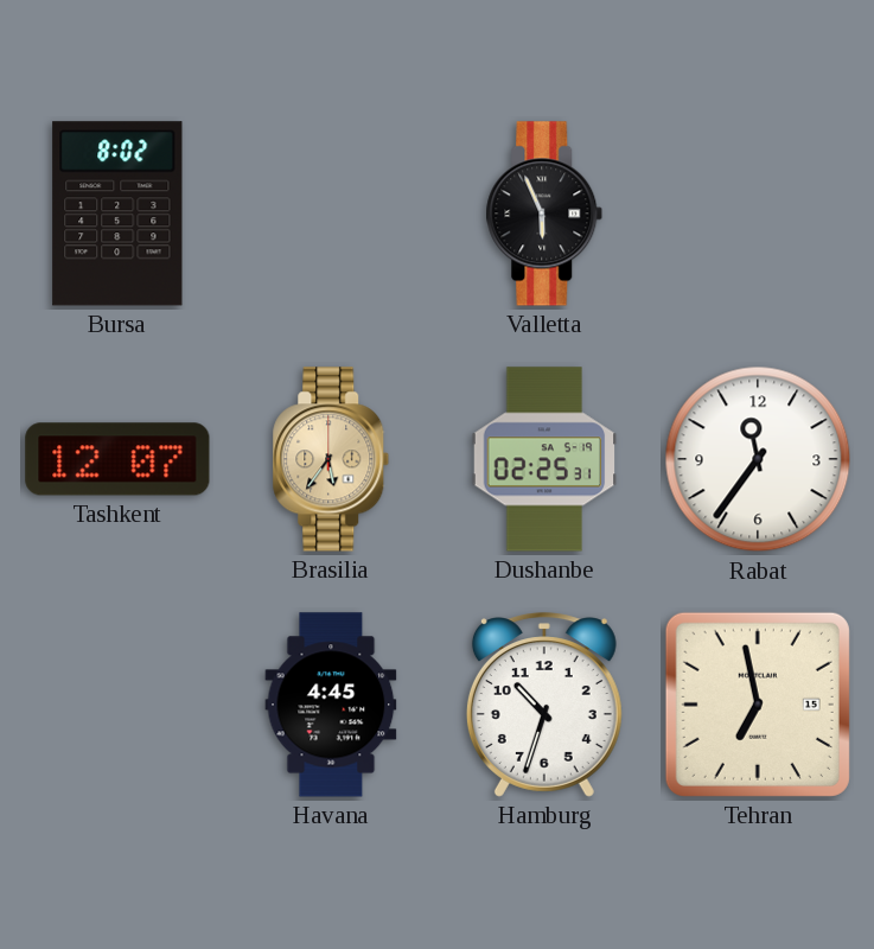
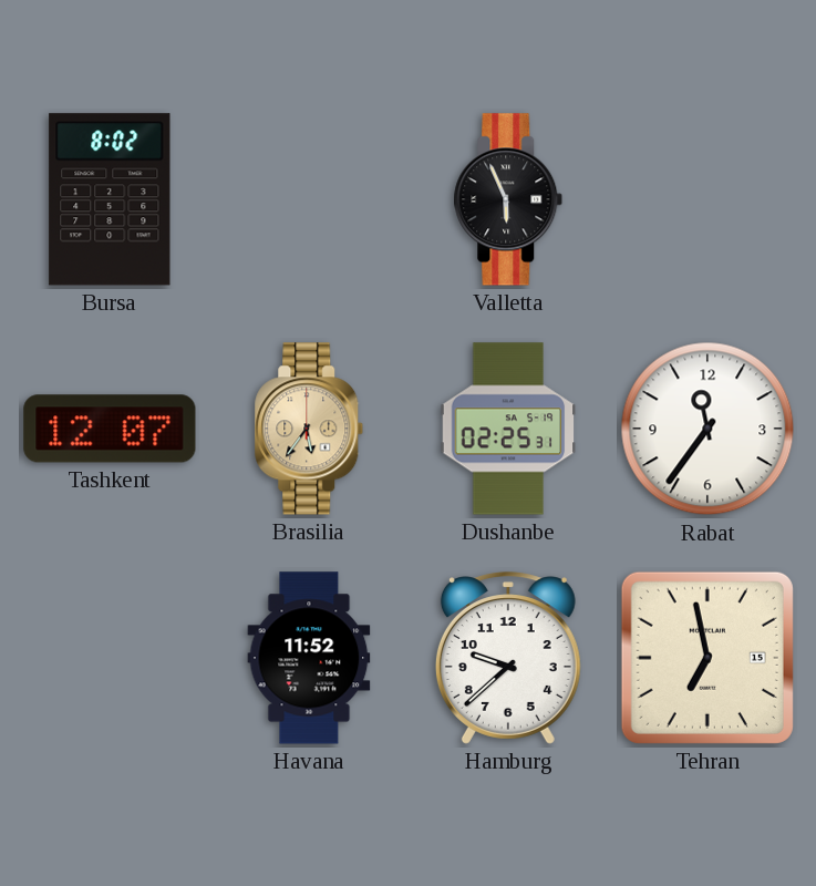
Havana: 4:45 -> 11:52 (309, 658)
Hamburg: 10:33 -> 9:38 (508, 658)
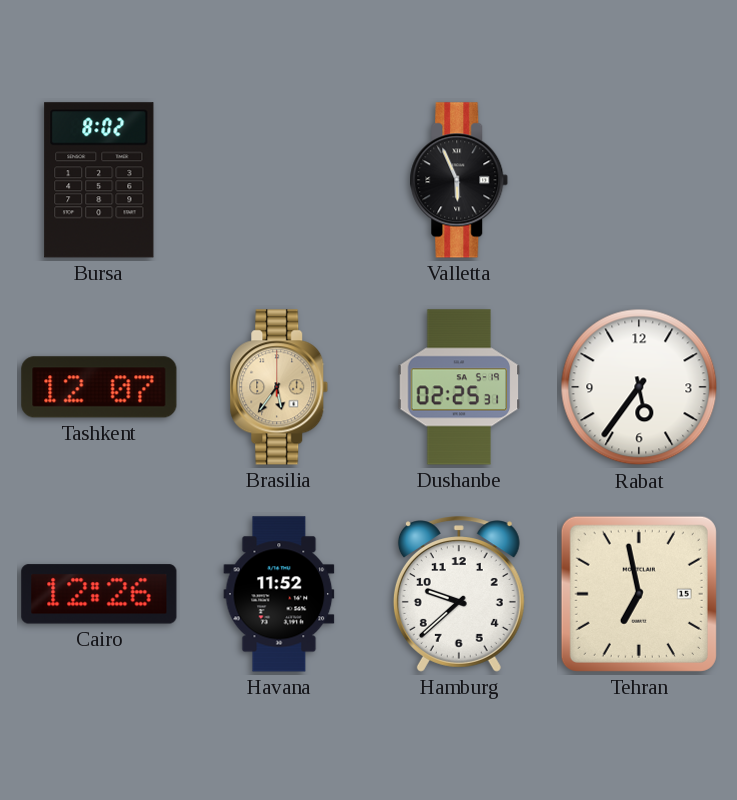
Rabat: 11:36 -> 5:36 (639, 387)
Cairo: none -> 12:26 (99, 594)
